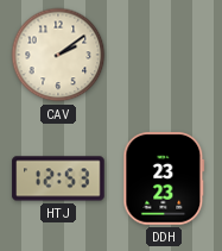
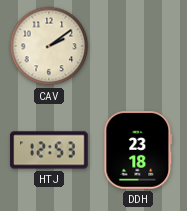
DDH: 23:23 -> 23:18 (138, 150)
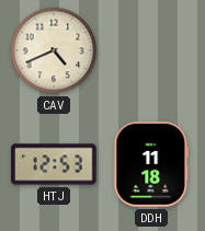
CAV: 2:09 -> 4:41 (54, 50)
DDH: 23:18 -> 11:18 (151, 164)
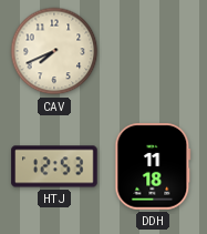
CAV: 4:41 -> 7:41 (54, 51)
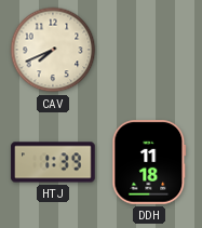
HTJ: 12:53 -> 1:39 (53, 162)
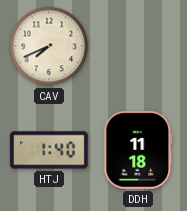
HTJ: 1:39 -> 1:40 (49, 150)
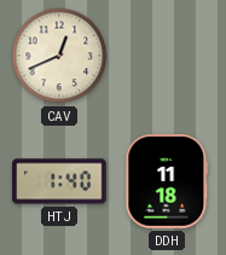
CAV: 7:41 -> 12:41 (59, 56)
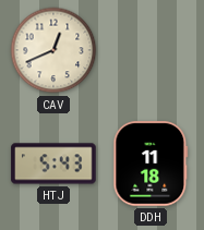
HTJ: 1:40 -> 5:43 (53, 164)
